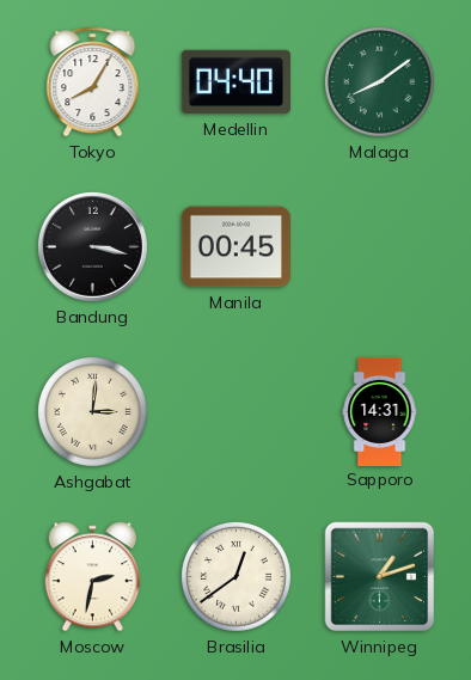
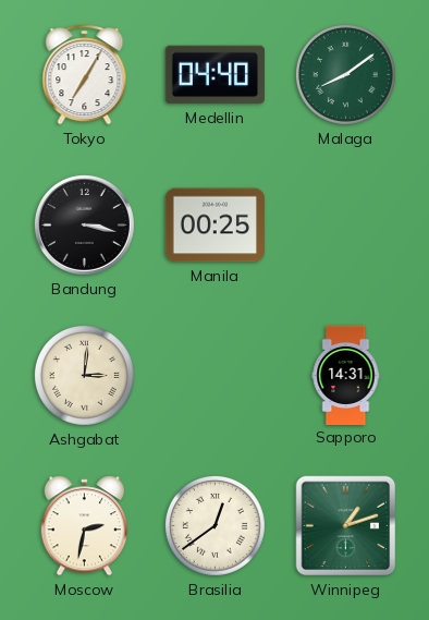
Tokyo: 8:05 -> 7:05 (85, 75)
Manila: 00:45 -> 00:25 (214, 226)
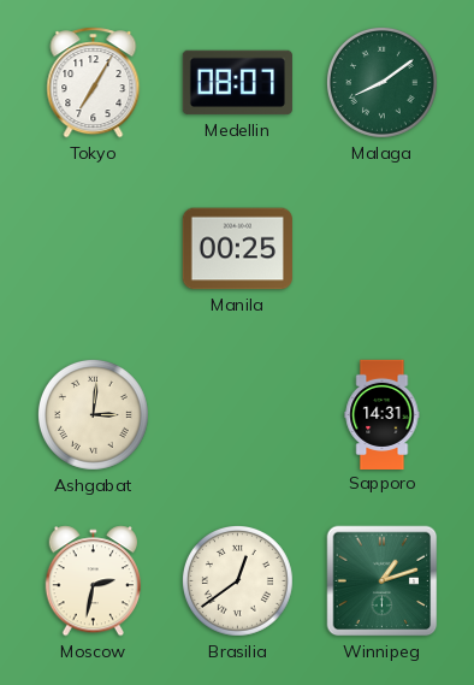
Medellin: 04:40 -> 08:07 (237, 83)
Bandung: 3:17 -> none (84, 224)
